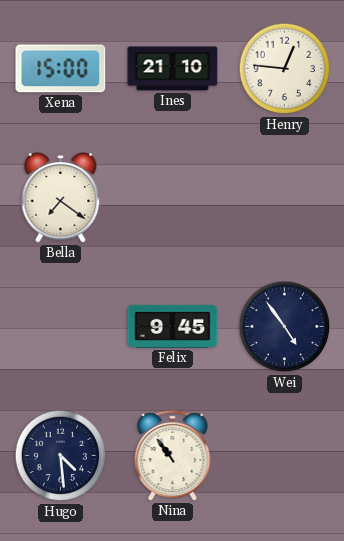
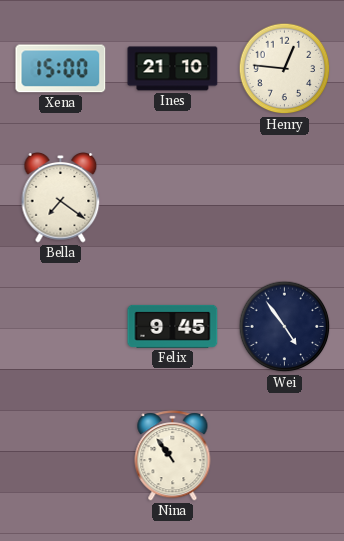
Hugo: 4:29 -> none (61, 456)
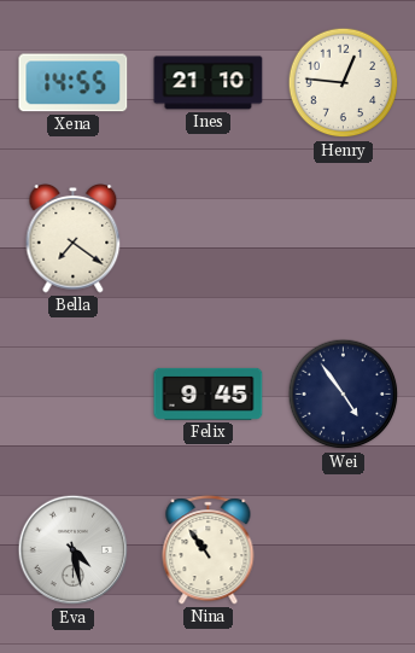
Xena: 15:00 -> 14:55 (74, 83)
Eva: none -> 4:28 (74, 550)
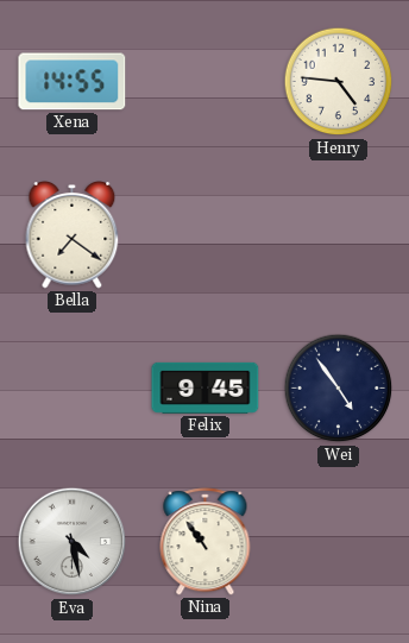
Ines: 21:10 -> none (209, 83)
Henry: 12:46 -> 4:46 (339, 82)
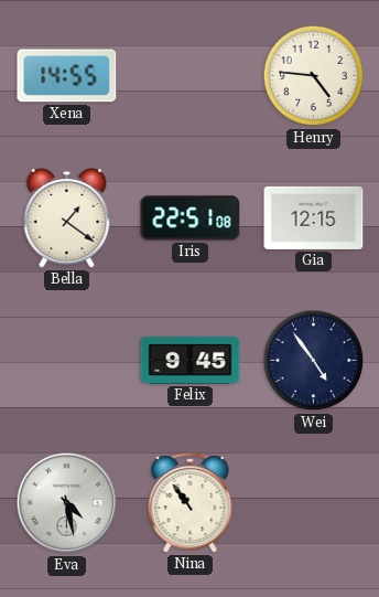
Bella: 7:21 -> 1:21 (67, 218)
Iris: none -> 22:51 (191, 218)
Gia: none -> 12:15 (314, 217)
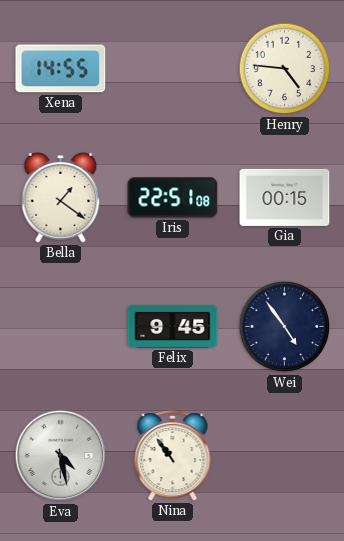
Gia: 12:15 -> 00:15 (285, 197)
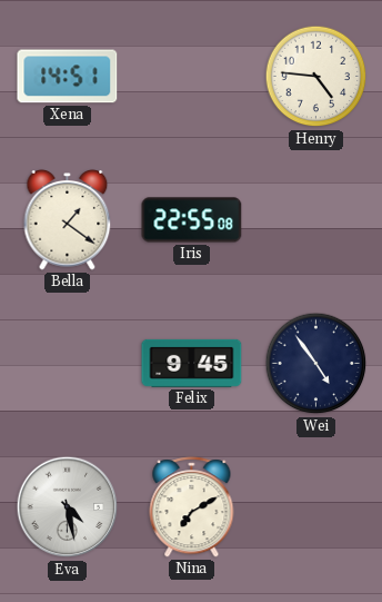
Xena: 14:55 -> 14:51 (68, 77)
Iris: 22:51 -> 22:55 (192, 220)
Gia: 00:15 -> none (285, 197)
Nina: 10:54 -> 7:10 (192, 507)
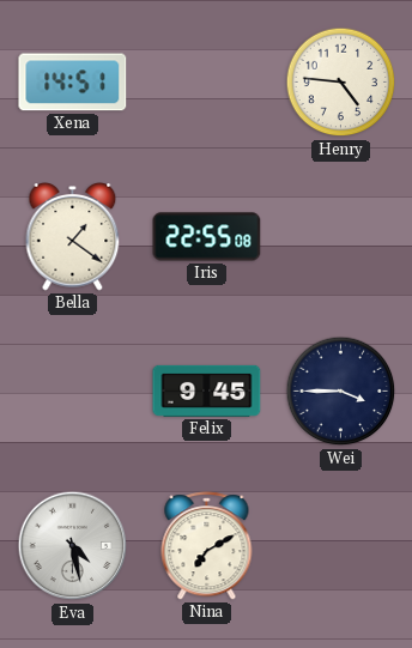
Wei: 4:54 -> 3:45 (341, 392)
